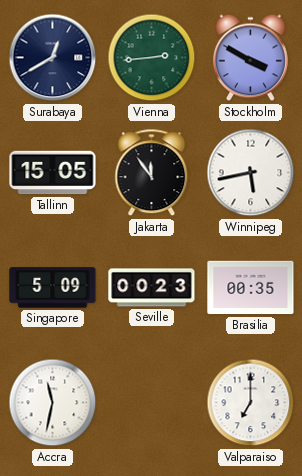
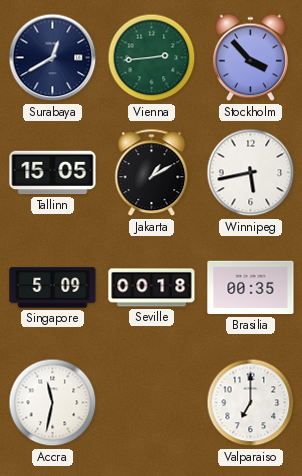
Stockholm: 3:50 -> 3:53 (250, 58)
Jakarta: 11:54 -> 1:10 (152, 173)
Seville: 00:23 -> 00:18 (152, 288)
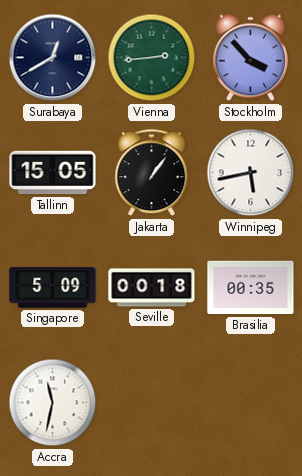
Jakarta: 1:10 -> 1:06 (152, 173)
Valparaiso: 7:00 -> none (251, 403)
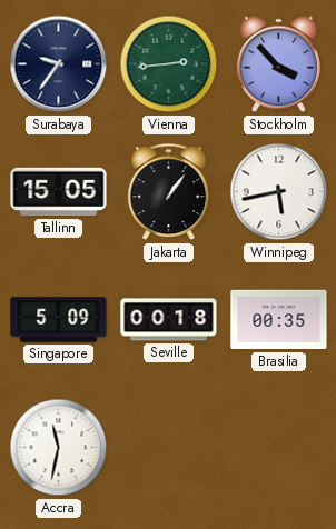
Surabaya: 12:40 -> 9:36 (59, 64)
